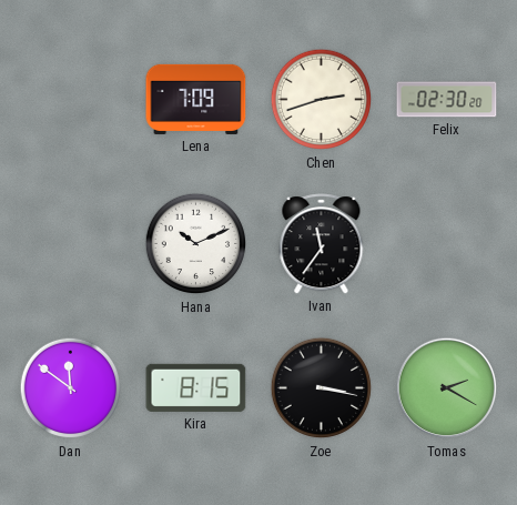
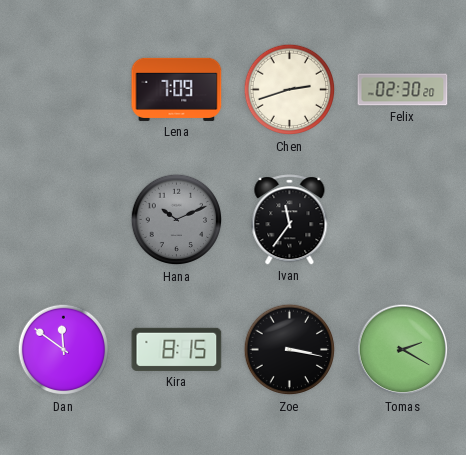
Hana dial: white -> grey (177, 220)
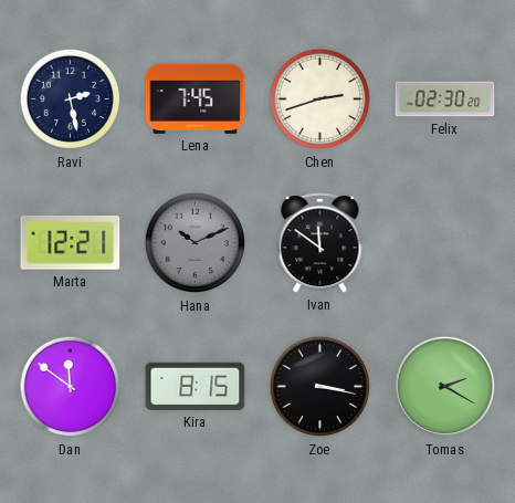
Ravi: none -> 2:28 (71, 99)
Lena: 7:09 -> 7:45 (196, 98)
Marta: none -> 12:21 (71, 242)
Ivan: 11:36 -> 11:51 (320, 243)
